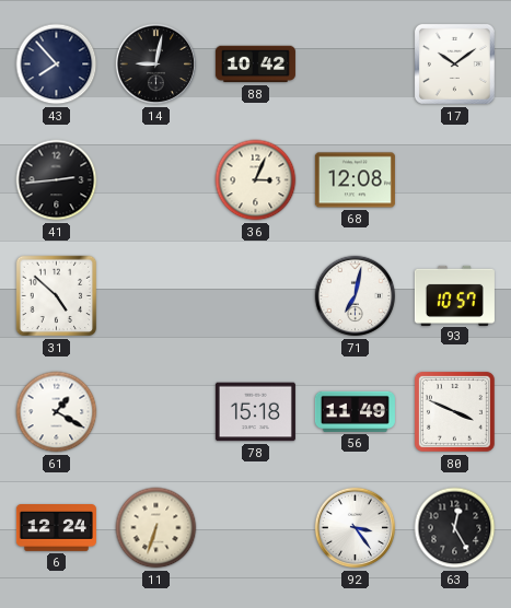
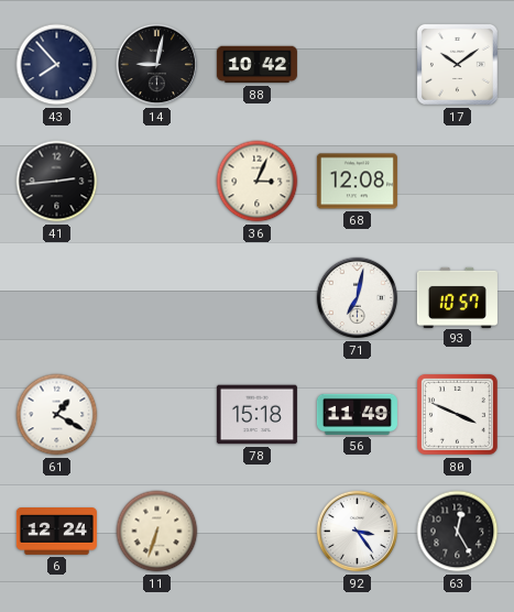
31: 4:52 -> none (57, 296)
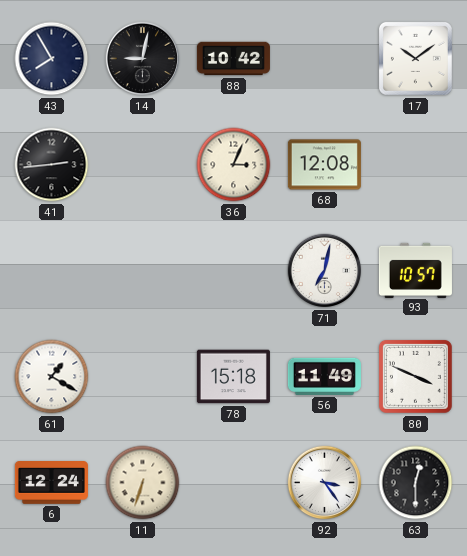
43: 7:53 -> 7:55 (52, 59)
63: 12:25 -> 12:30 (416, 483)
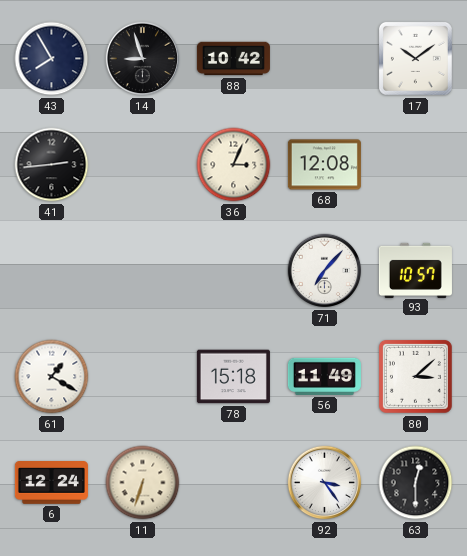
14: 9:02 -> 8:57 (143, 59)
71: 7:02 -> 7:07 (325, 271)
80: 3:49 -> 3:08 (415, 376)
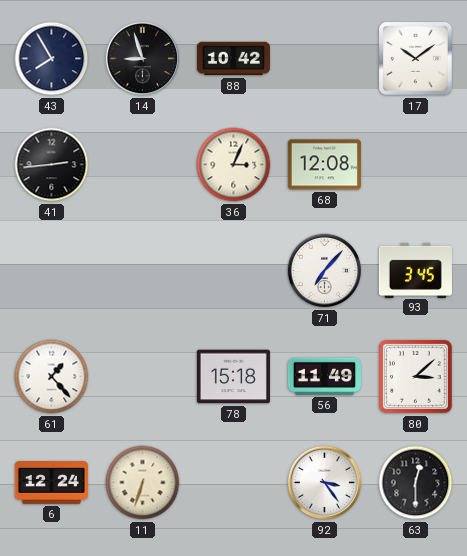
93: 10:57 -> 3:45 (415, 270)
61: 1:20 -> 1:23 (52, 377)
